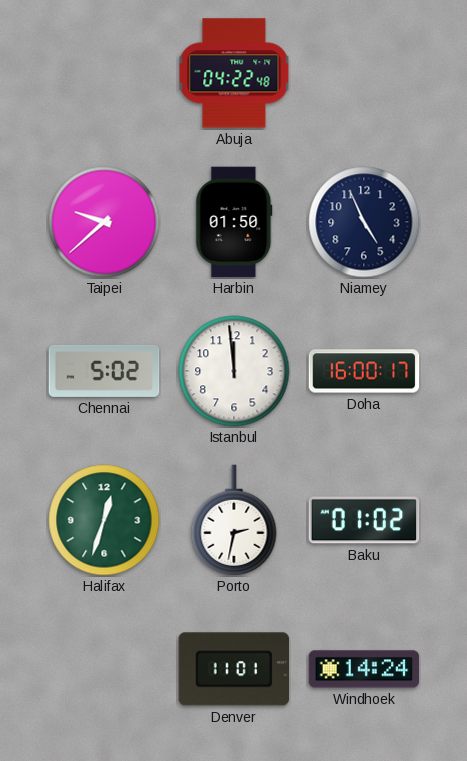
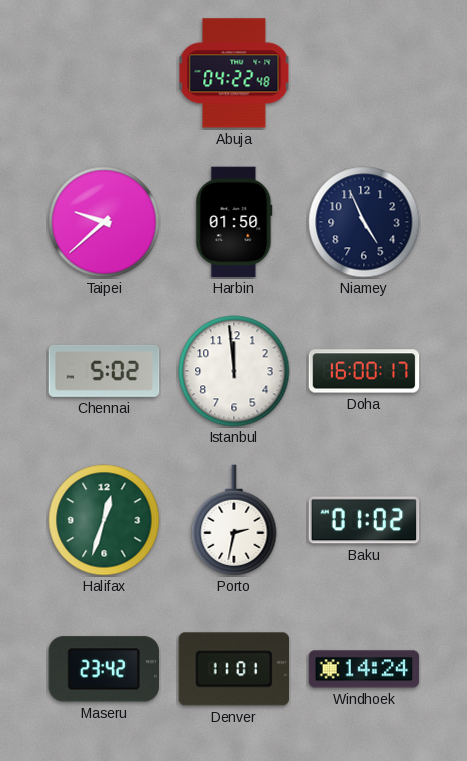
Maseru: none -> 23:42 (104, 669)
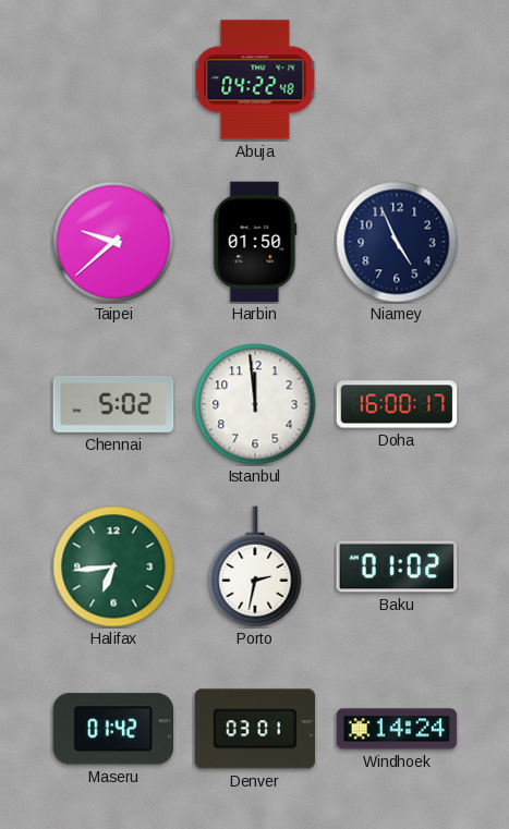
Halifax: 12:33 -> 6:44 (113, 566)
Maseru: 23:42 -> 01:42 (113, 729)
Denver: 11:01 -> 03:01 (255, 729)
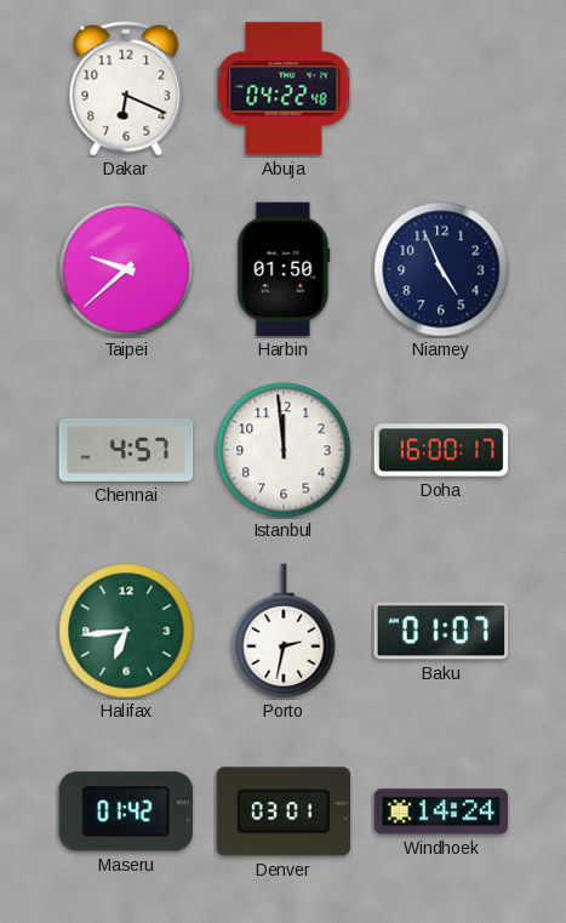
Dakar: none -> 6:19 (126, 89)
Chennai: 5:02 -> 4:57 (126, 450)
Baku: 01:02 -> 01:07 (441, 631)
